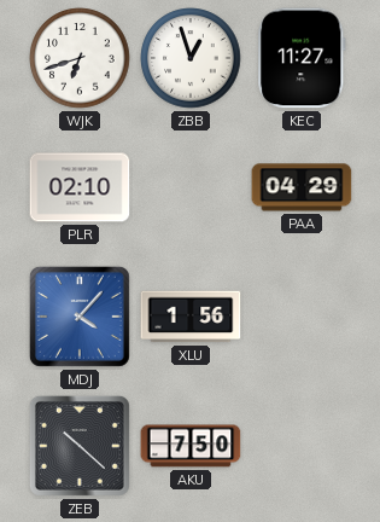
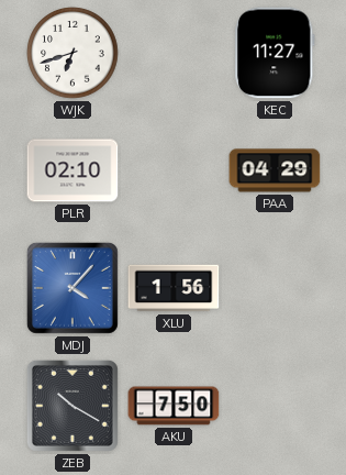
ZBB: 12:57 -> none (191, 58)
ZEB: 10:22 -> 10:20 (72, 406)
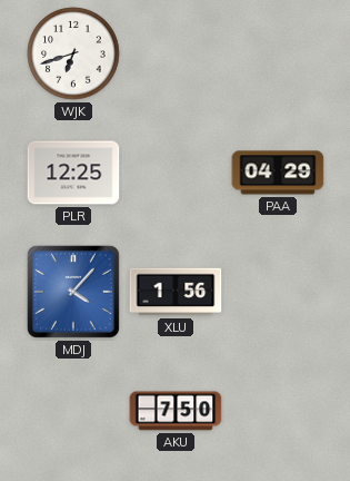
KEC: 11:27 -> none (275, 53)
PLR: 02:10 -> 12:25 (73, 173)
ZEB: 10:20 -> none (72, 406)
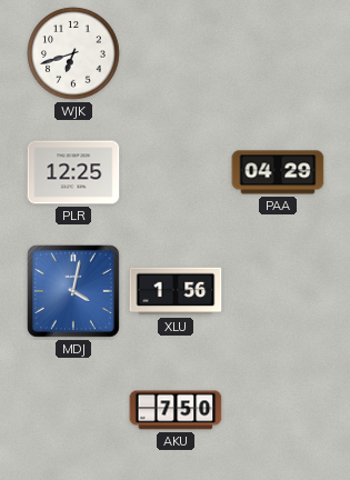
MDJ: 4:07 -> 4:02 (73, 291)
